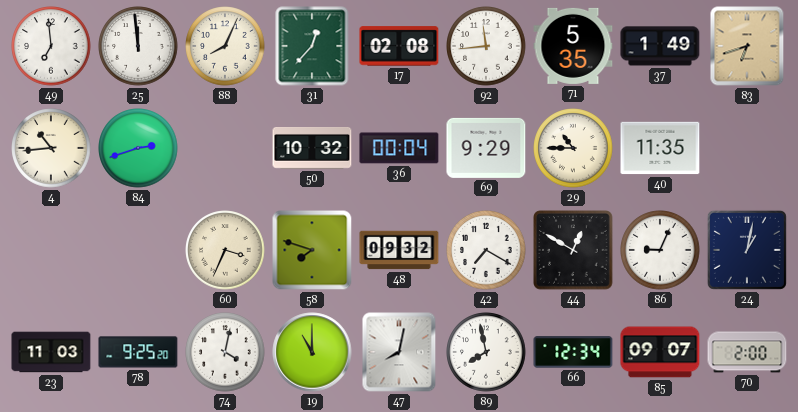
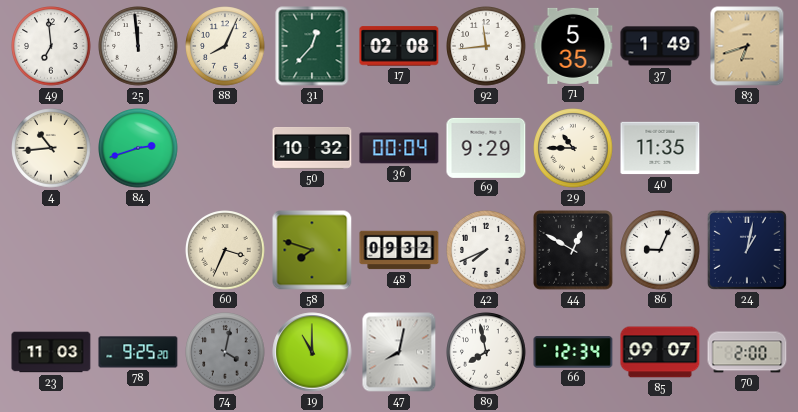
42: 7:20 -> 7:41 (486, 250)
74 dial: white -> grey (225, 352)
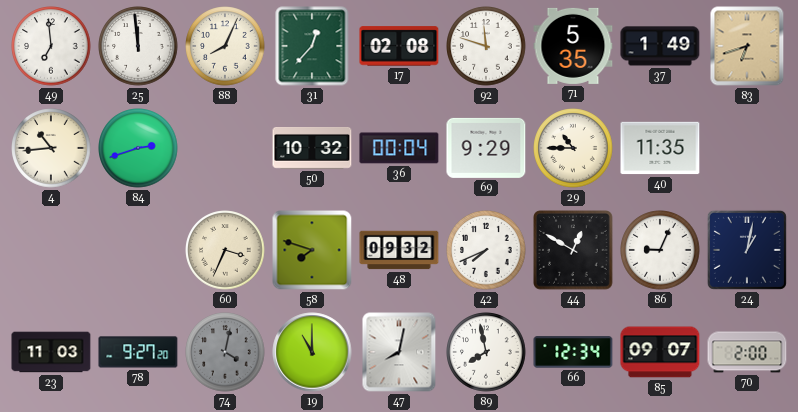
92: 11:44 -> 11:48 (486, 46)
78: 9:25 -> 9:27 (138, 352)
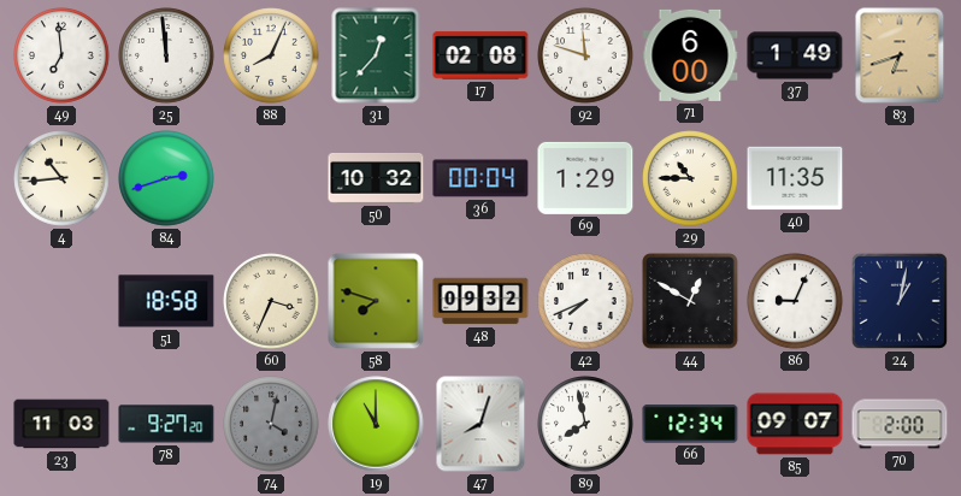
71: 5:35 -> 6:00 (690, 55)
69: 9:29 -> 1:29 (585, 178)
51: none -> 18:58 (166, 301)
47: 8:02 -> 8:03 (480, 424)
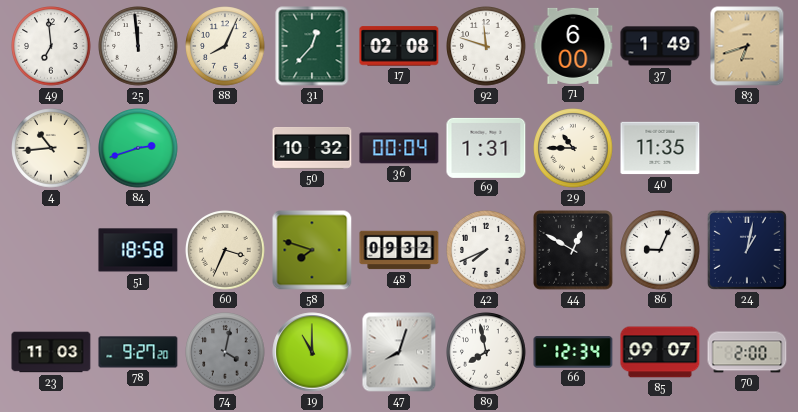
69: 1:29 -> 1:31 (486, 148)
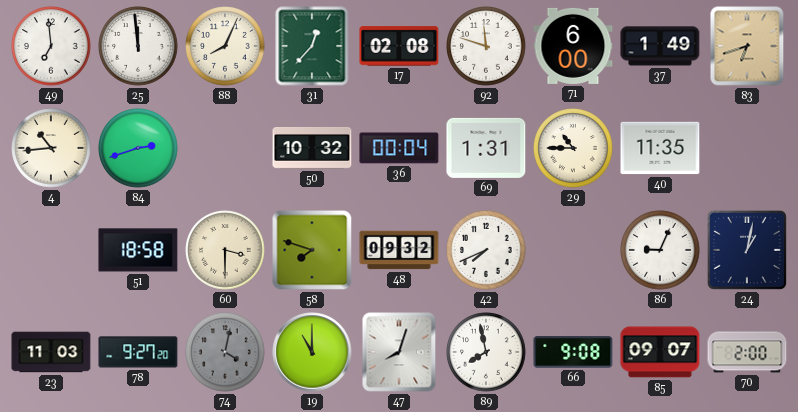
60: 3:34 -> 3:30 (225, 250)
44: 12:50 -> none (573, 250)
66: 12:34 -> 9:08 (573, 352)
